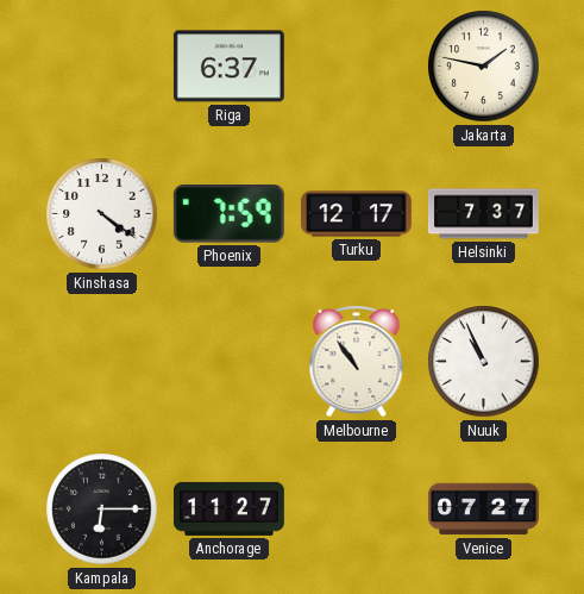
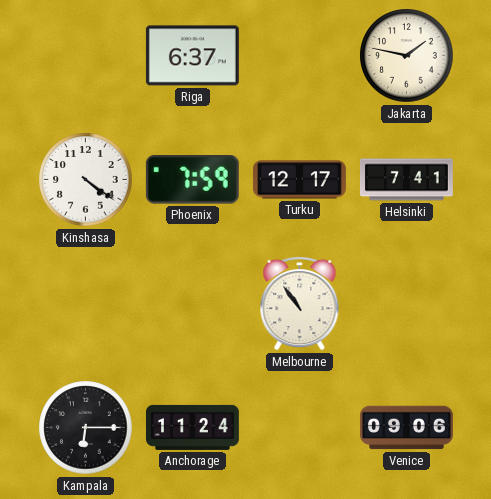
Helsinki: 7:37 -> 7:41 (406, 180)
Nuuk: 10:56 -> none (484, 362)
Anchorage: 11:27 -> 11:24 (192, 427)
Venice: 07:27 -> 09:06 (406, 428)
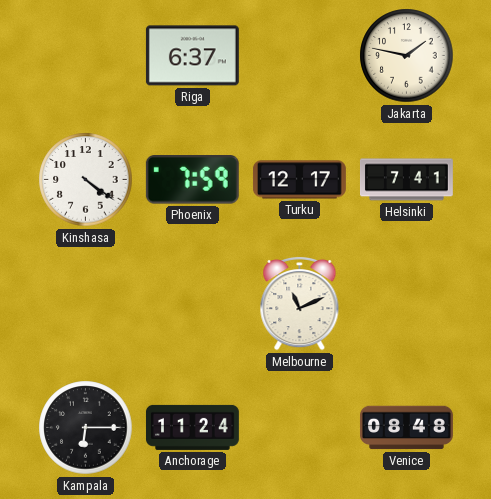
Melbourne: 10:54 -> 11:11 (300, 303)
Venice: 09:06 -> 08:48 (406, 428)
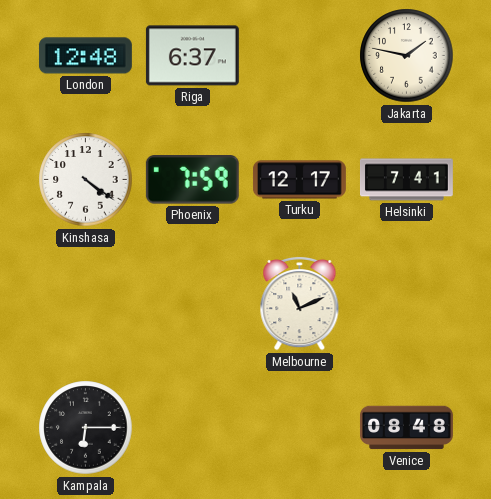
London: none -> 12:48 (85, 56)
Anchorage: 11:24 -> none (192, 427)
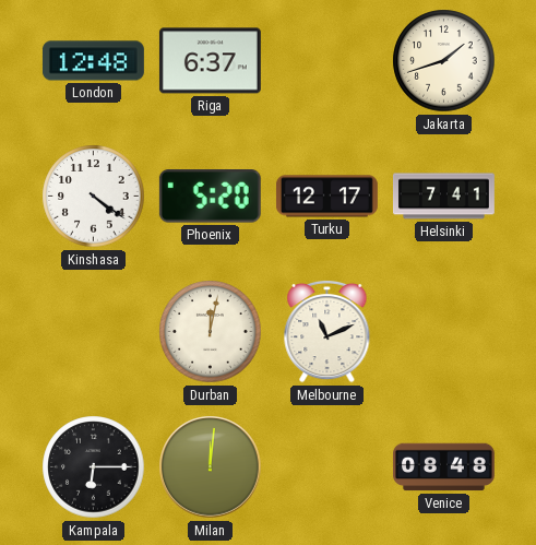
Jakarta: 1:47 -> 1:42 (444, 61)
Phoenix: 7:59 -> 5:20 (210, 197)
Durban: none -> 12:02 (211, 332)
Milan: none -> 12:01 (211, 467)
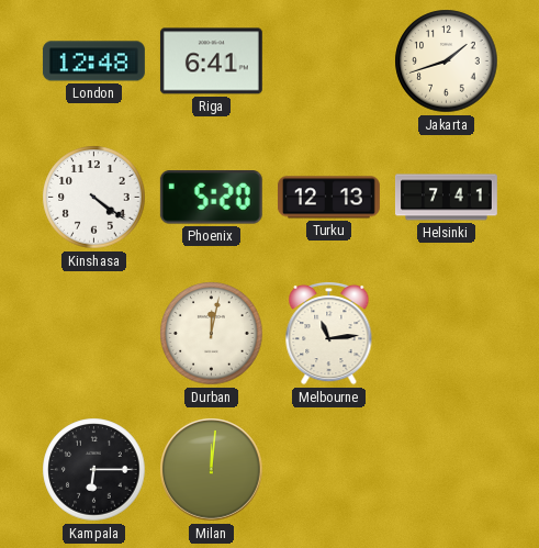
Riga: 6:37 -> 6:41 (211, 61)
Turku: 12:17 -> 12:13 (328, 198)
Melbourne: 11:11 -> 11:14 (329, 333)
Venice: 08:48 -> none (443, 467)
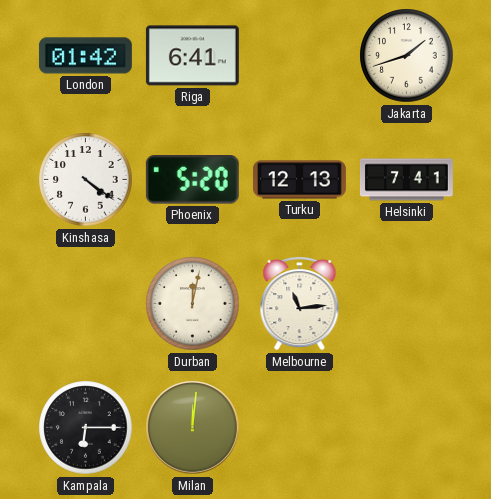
London: 12:48 -> 01:42 (85, 56)
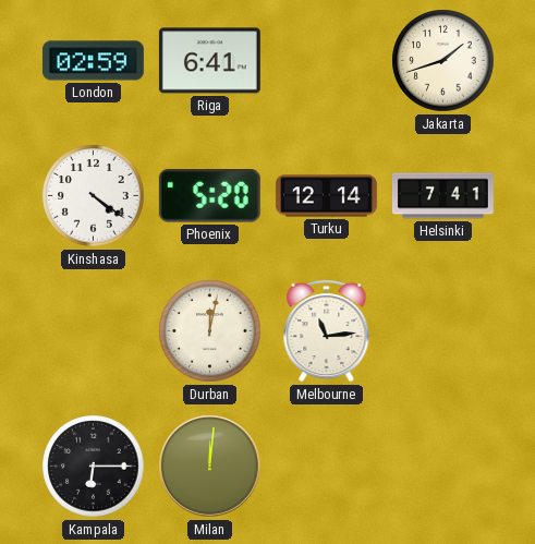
London: 01:42 -> 02:59 (93, 61)
Turku: 12:13 -> 12:14 (326, 196)
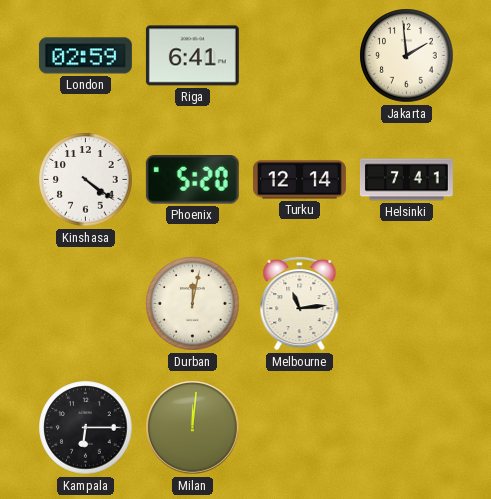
Jakarta: 1:42 -> 1:59 (407, 56)
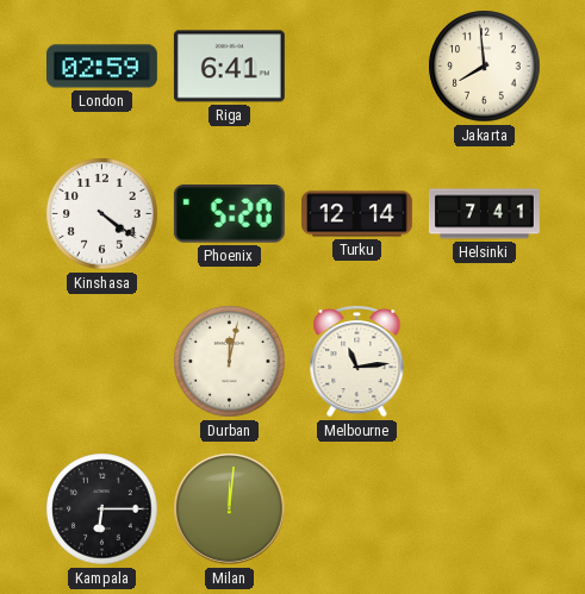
Jakarta: 1:59 -> 7:59 (485, 67)
